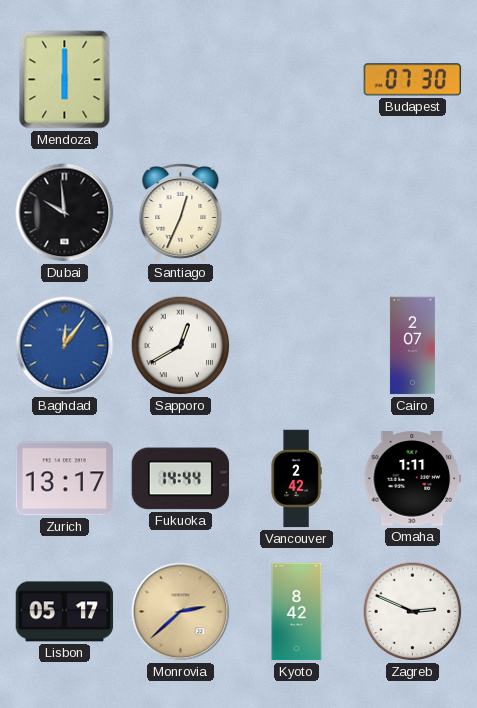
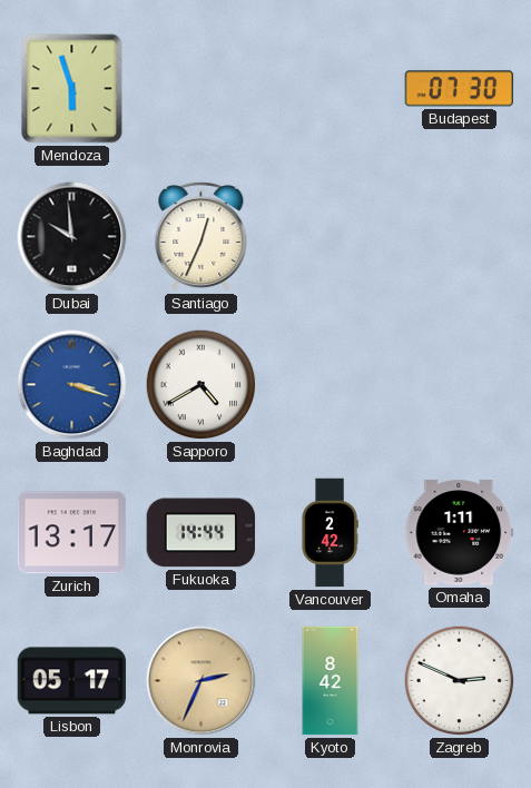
Mendoza: 6:00 -> 5:57 (72, 89)
Baghdad: 12:06 -> 3:18 (72, 385)
Sapporo: 12:40 -> 4:40 (201, 385)
Cairo: 2:07 -> none (412, 346)
Monrovia: 2:38 -> 2:34 (201, 681)
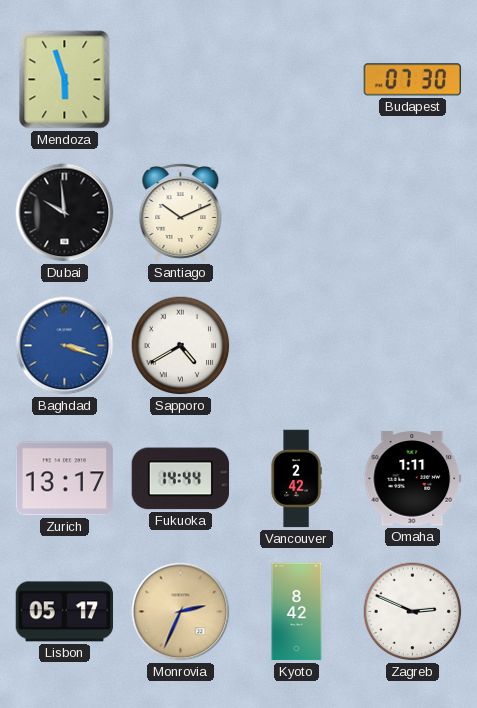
Santiago: 12:34 -> 10:11 (181, 212)
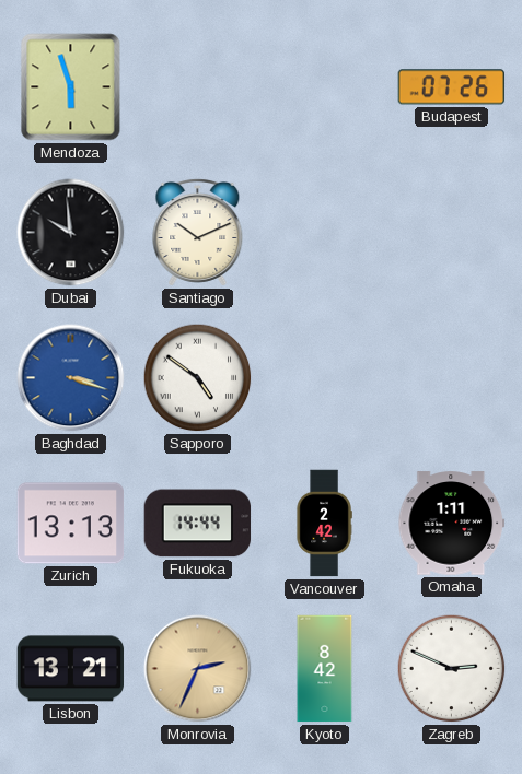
Budapest: 07:30 -> 07:26 (452, 87)
Sapporo: 4:40 -> 4:51 (198, 378)
Zurich: 13:17 -> 13:13 (71, 524)
Lisbon: 05:17 -> 13:21 (71, 669)
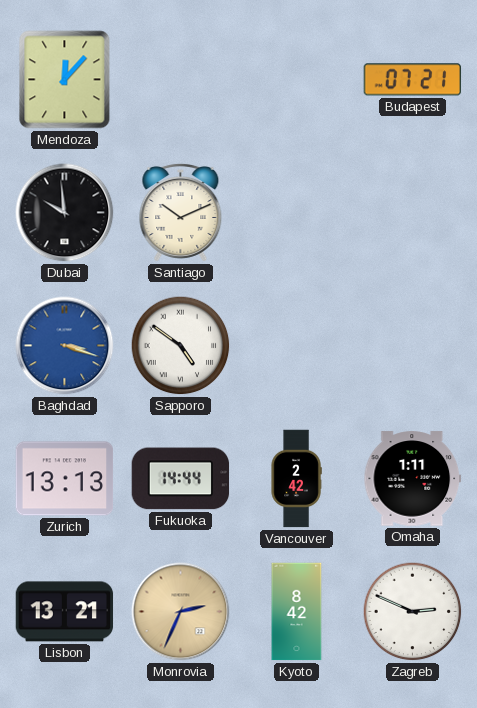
Mendoza: 5:57 -> 12:07 (65, 80)
Budapest: 07:26 -> 07:21 (413, 80)
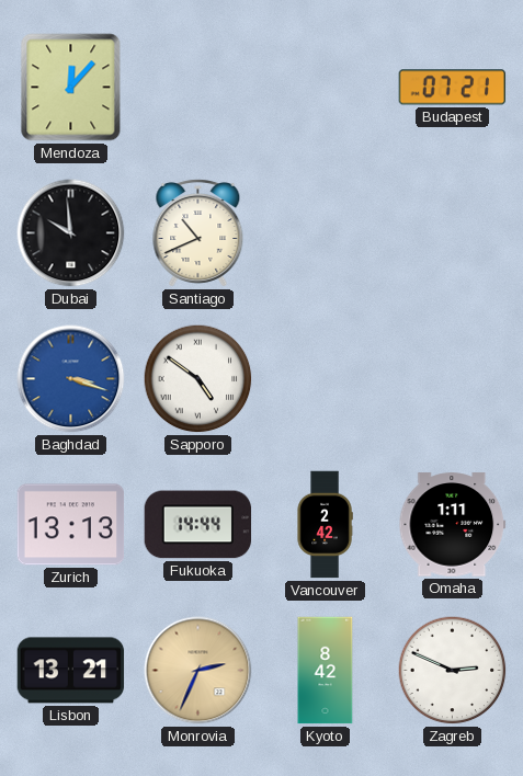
Santiago: 10:11 -> 10:41 (198, 232)
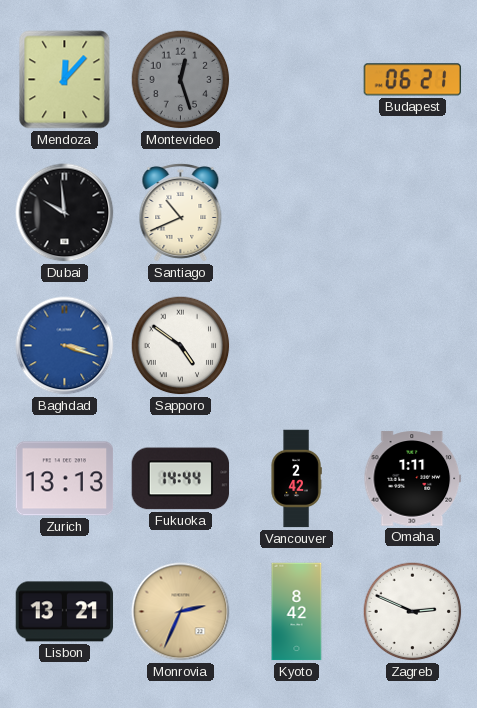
Montevideo: none -> 12:27 (181, 80)
Budapest: 07:21 -> 06:21 (413, 80)
